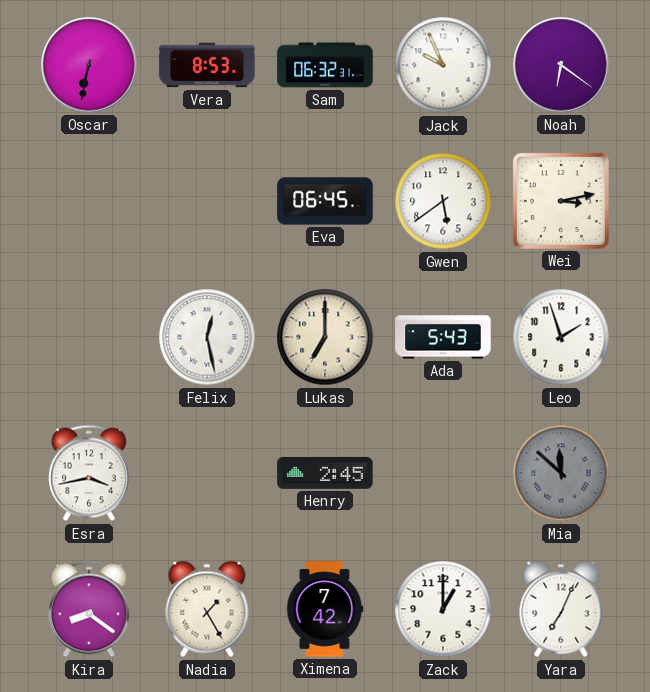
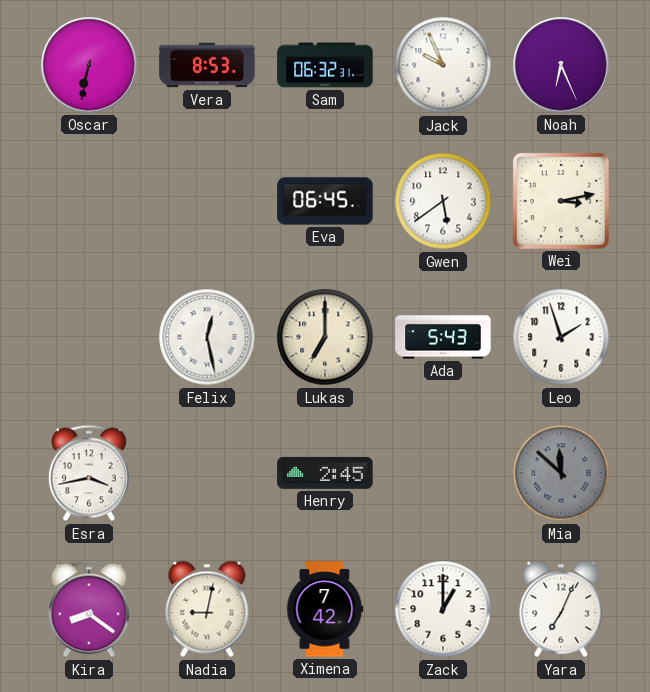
Noah: 6:21 -> 6:26 (561, 65)
Nadia: 1:25 -> 9:02 (207, 609)
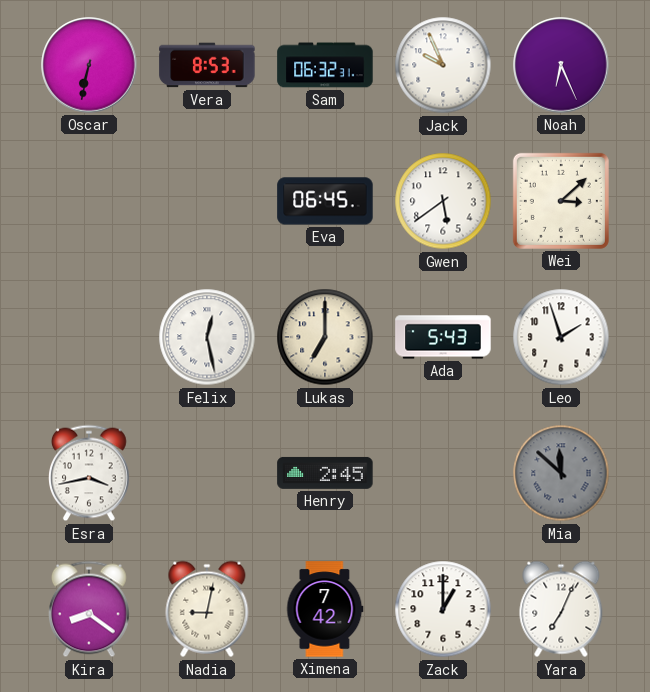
Wei: 3:13 -> 3:08 (561, 201)
